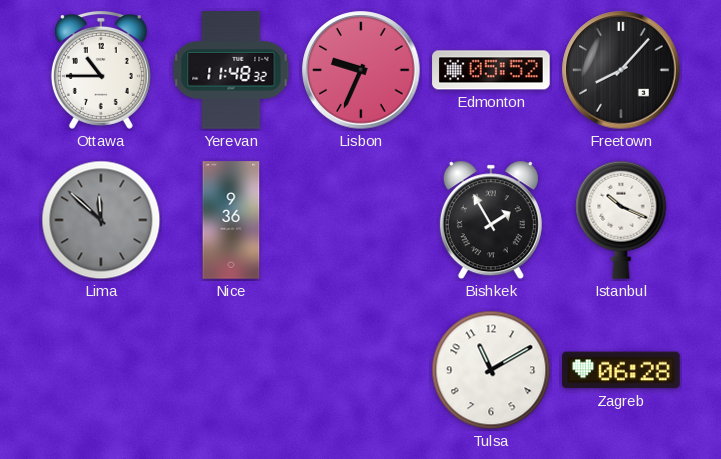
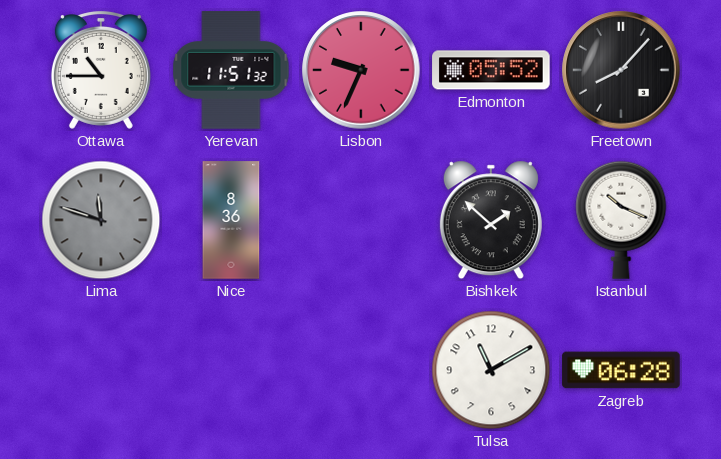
Yerevan: 11:48 -> 11:51 (231, 70)
Lima: 11:52 -> 11:48 (101, 220)
Nice: 9:36 -> 8:36 (231, 220)
Bishkek: 1:55 -> 1:52 (491, 220)
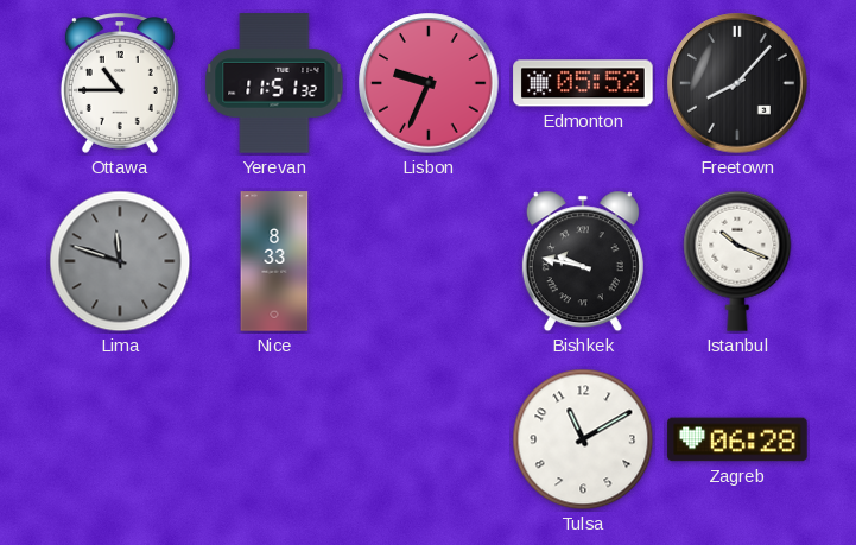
Nice: 8:36 -> 8:33 (274, 261)
Bishkek: 1:52 -> 9:47 (583, 261)
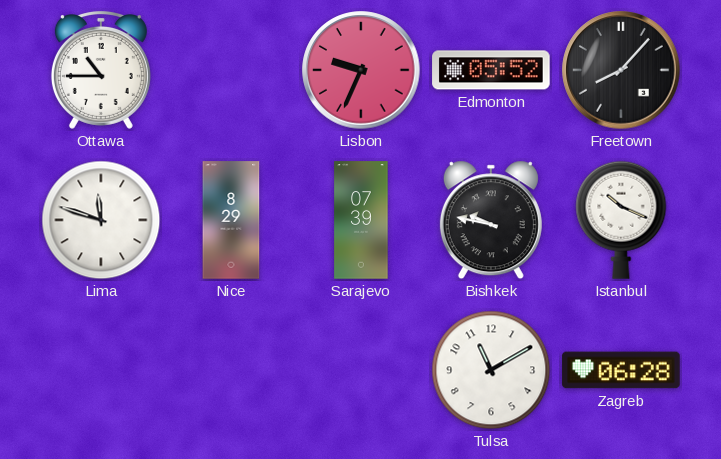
Yerevan: 11:51 -> none (274, 83)
Lima dial: grey -> white (101, 220)
Nice: 8:33 -> 8:29 (231, 220)
Sarajevo: none -> 07:39 (361, 220)
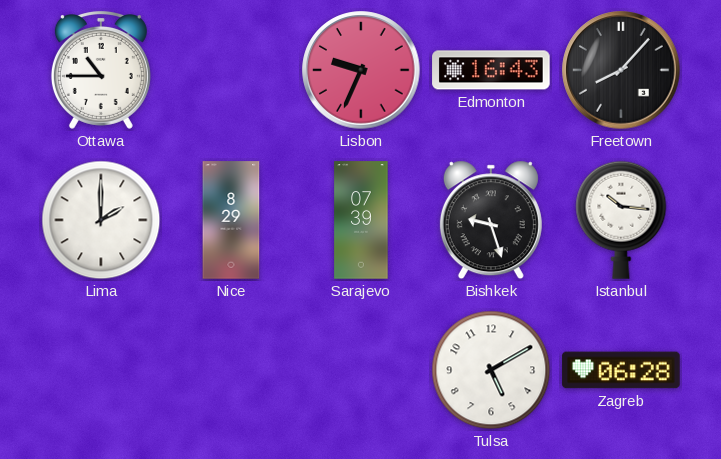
Edmonton: 05:52 -> 16:43 (491, 70)
Lima: 11:48 -> 2:00 (101, 220)
Bishkek: 9:47 -> 9:27 (491, 220)
Istanbul: 10:19 -> 10:16 (621, 220)
Tulsa: 11:10 -> 5:10 (491, 370)
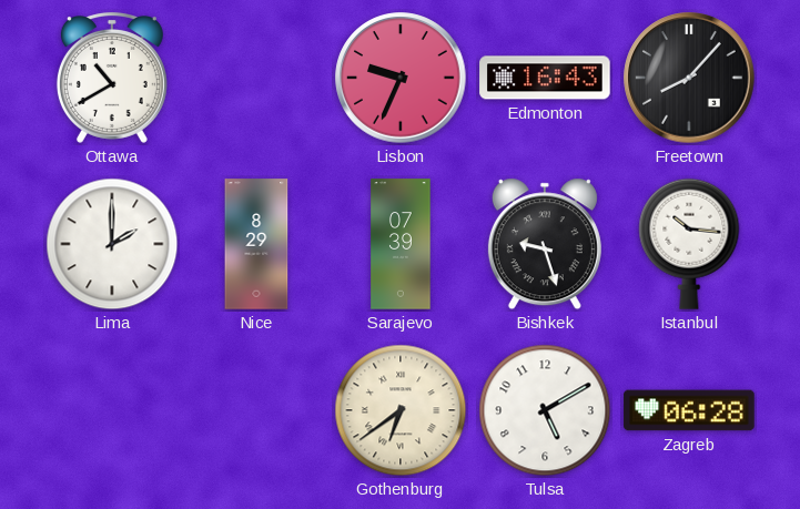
Ottawa: 10:45 -> 10:40 (112, 79)
Gothenburg: none -> 6:39 (401, 410)
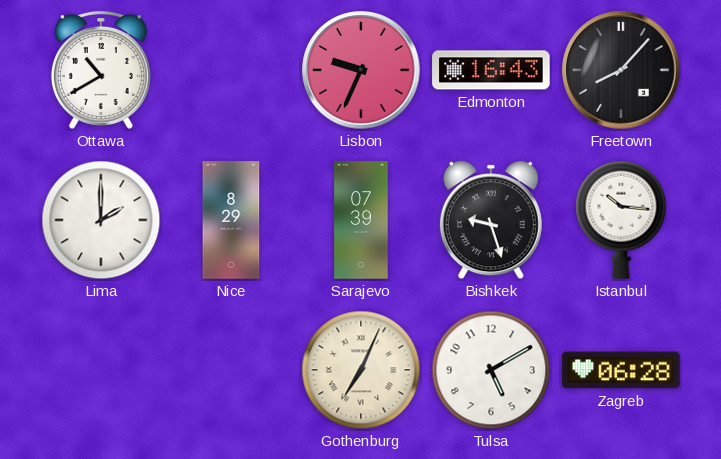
Gothenburg: 6:39 -> 7:04 (361, 370)
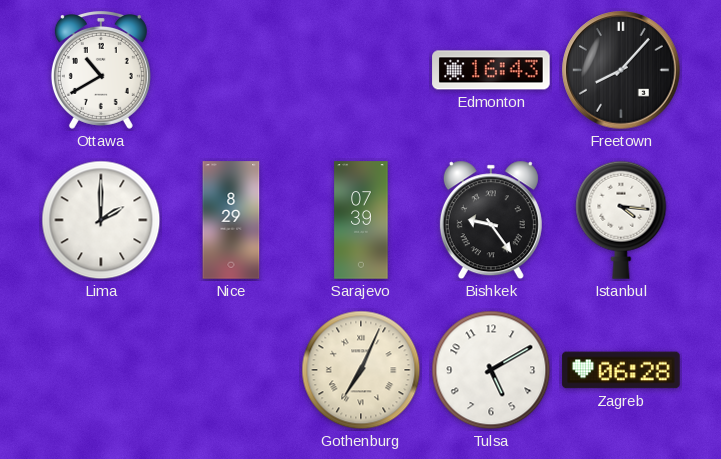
Lisbon: 9:34 -> none (361, 70)
Bishkek: 9:27 -> 9:24 (491, 220)
Istanbul: 10:16 -> 4:16 (621, 220)
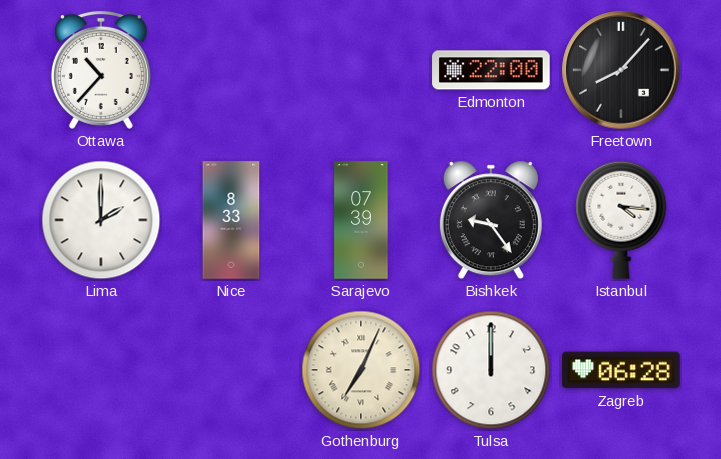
Ottawa: 10:40 -> 10:37 (101, 71)
Edmonton: 16:43 -> 22:00 (491, 70)
Nice: 8:29 -> 8:33 (231, 220)
Tulsa: 5:10 -> 12:00 (491, 370)
